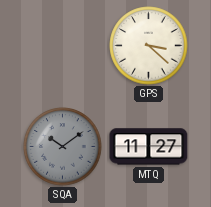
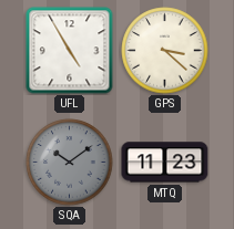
UFL: none -> 4:55 (70, 51)
MTQ: 11:27 -> 11:23 (165, 163)
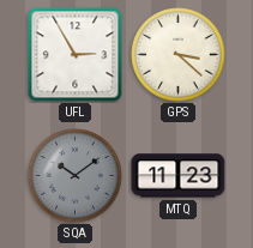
UFL: 4:55 -> 2:55 (76, 55)
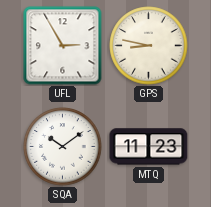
GPS: 3:22 -> 8:47 (149, 46)
SQA dial: grey -> white (63, 147)
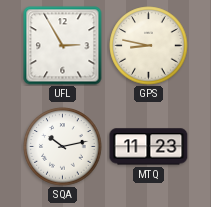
SQA: 10:09 -> 10:13 (63, 147)
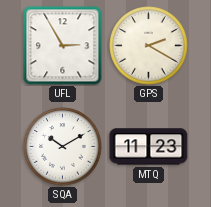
GPS: 8:47 -> 2:20 (149, 46)
SQA: 10:13 -> 10:10 (63, 147)
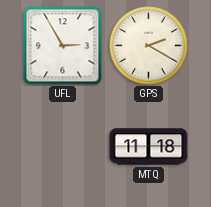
SQA: 10:10 -> none (63, 147)
MTQ: 11:23 -> 11:18 (149, 147)
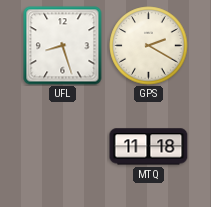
UFL: 2:55 -> 8:27 (63, 46)
